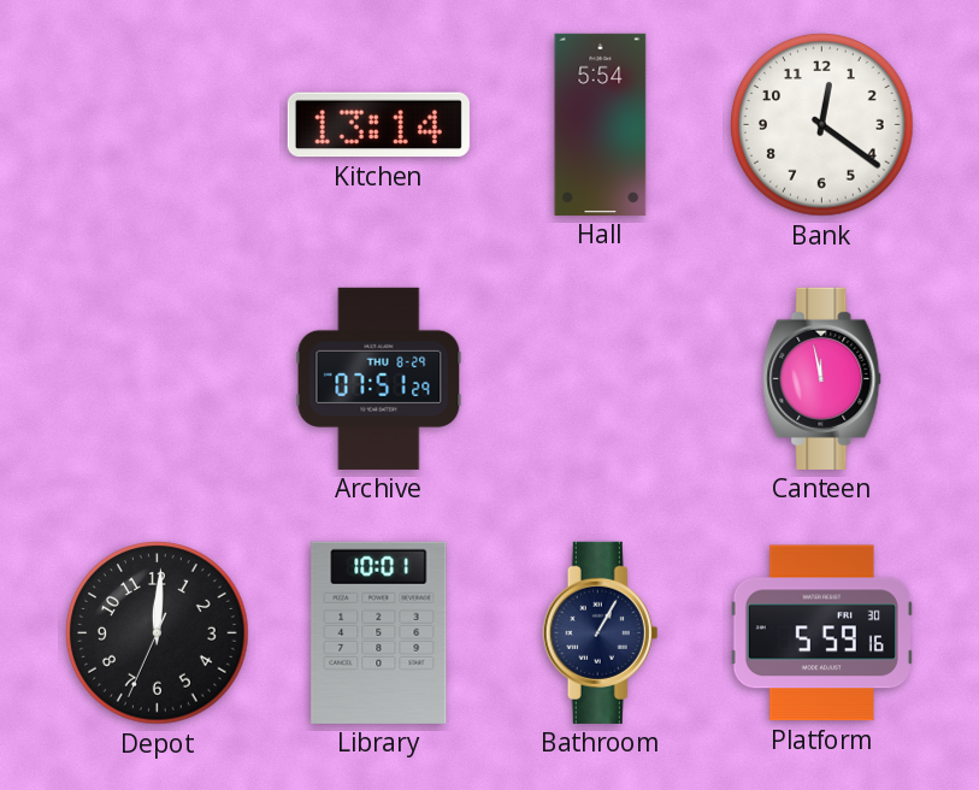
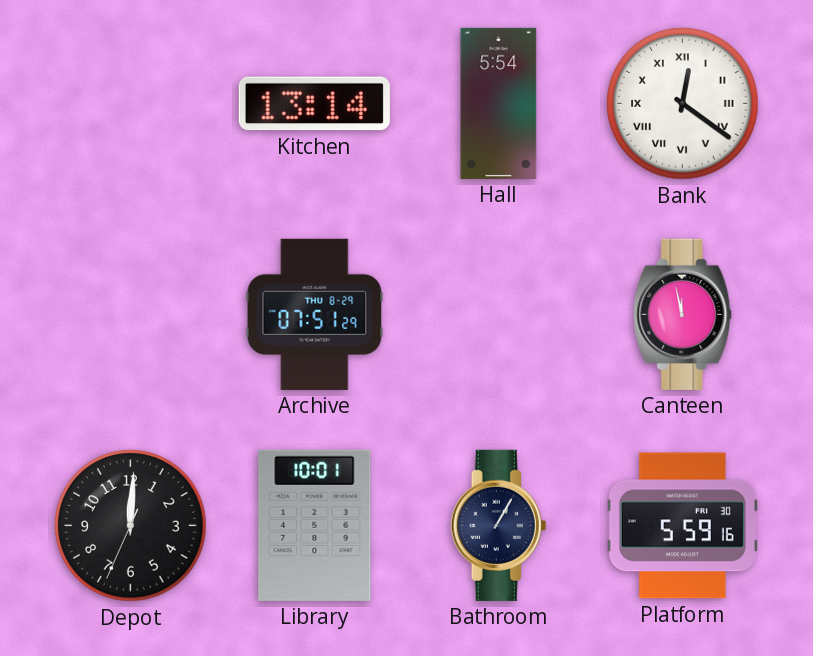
Bank numerals: Arabic -> Roman (683, 104)
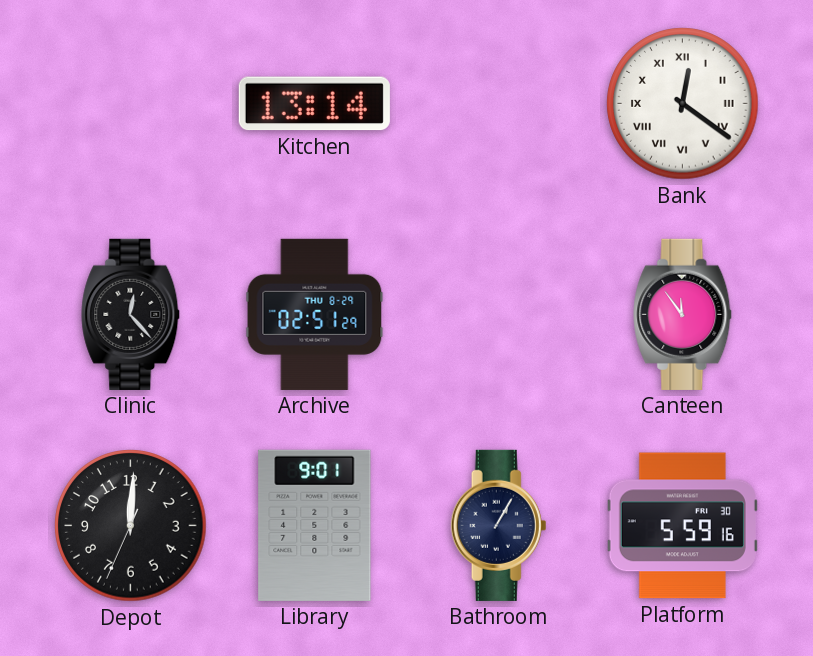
Hall: 5:54 -> none (499, 103)
Clinic: none -> 12:23 (131, 314)
Archive: 07:51 -> 02:51 (315, 314)
Canteen: 11:58 -> 11:54 (683, 314)
Library: 10:01 -> 9:01 (315, 525)
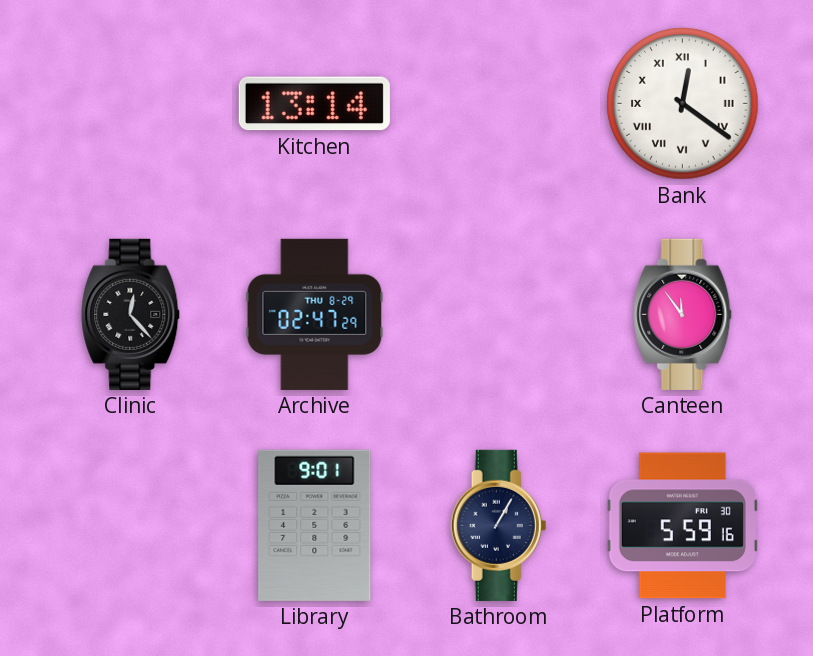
Archive: 02:51 -> 02:47 (315, 314)
Depot: 12:00 -> none (131, 526)
